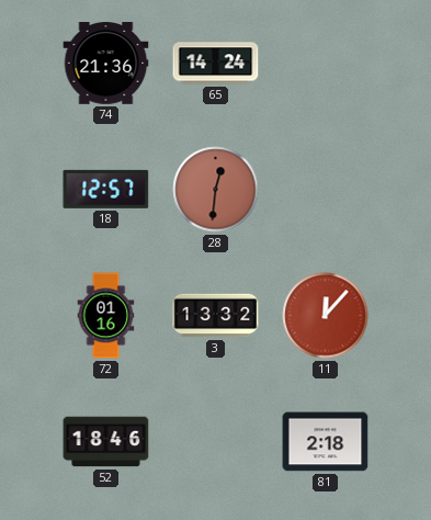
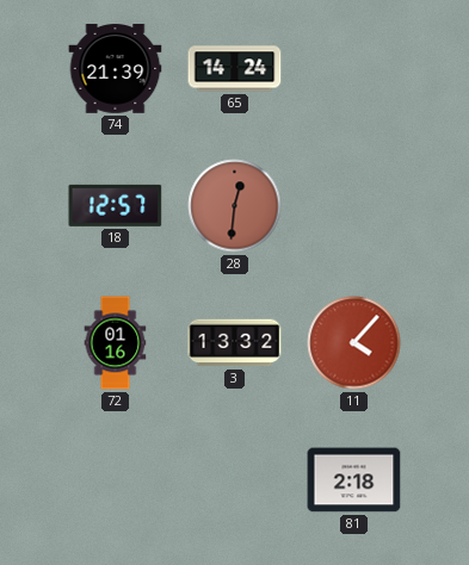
74: 21:36 -> 21:39 (116, 69)
11: 12:07 -> 4:07 (354, 343)
52: 18:46 -> none (106, 442)
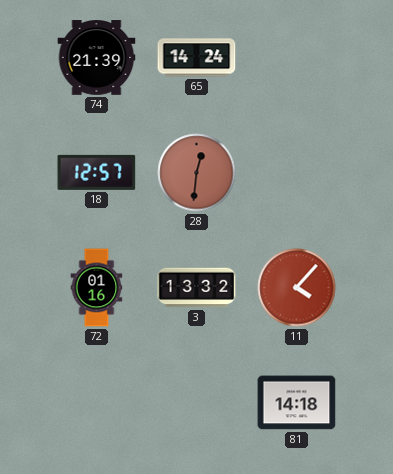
81: 2:18 -> 14:18 (297, 403)
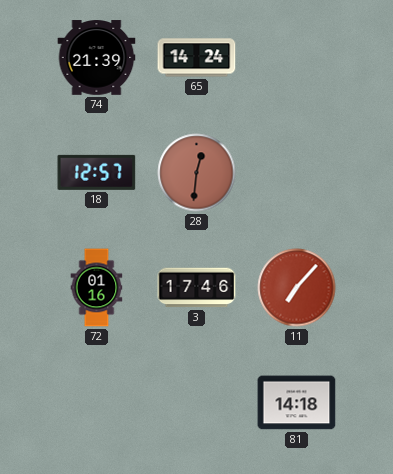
3: 13:32 -> 17:46 (197, 288)
11: 4:07 -> 7:07 (297, 288)
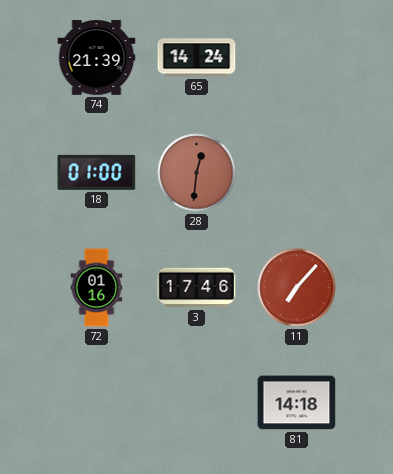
18: 12:57 -> 01:00 (97, 172)
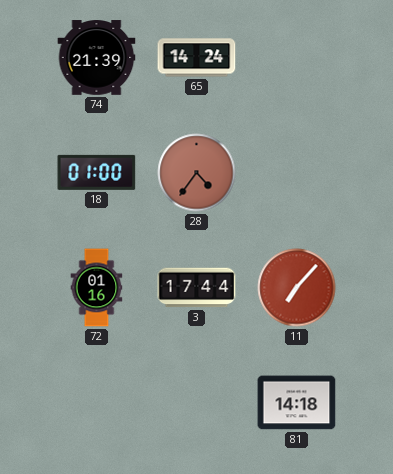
28: 12:31 -> 4:36 (197, 173)
3: 17:46 -> 17:44 (197, 288)
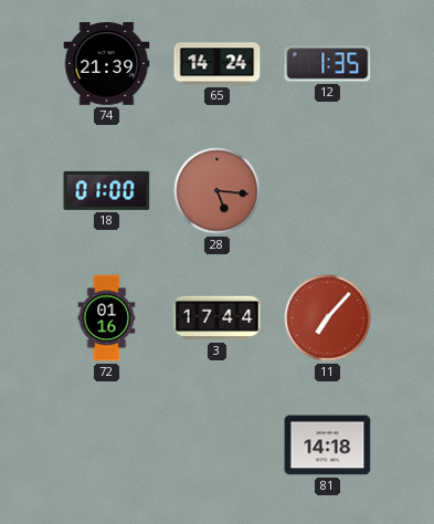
12: none -> 1:35 (328, 64)
28: 4:36 -> 5:16 (218, 191)
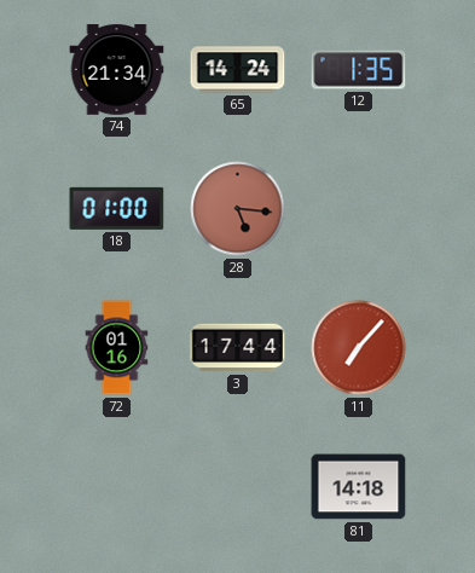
74: 21:39 -> 21:34 (117, 70)
